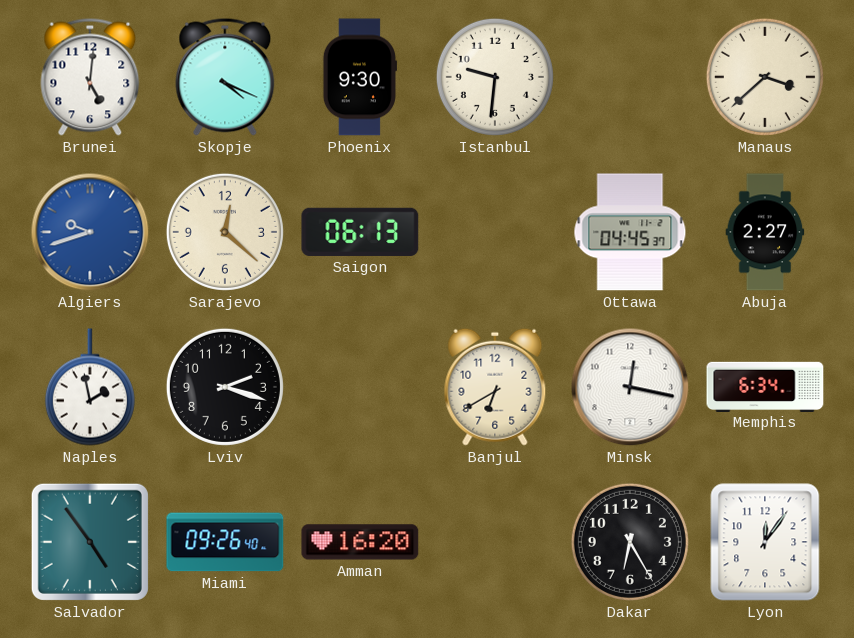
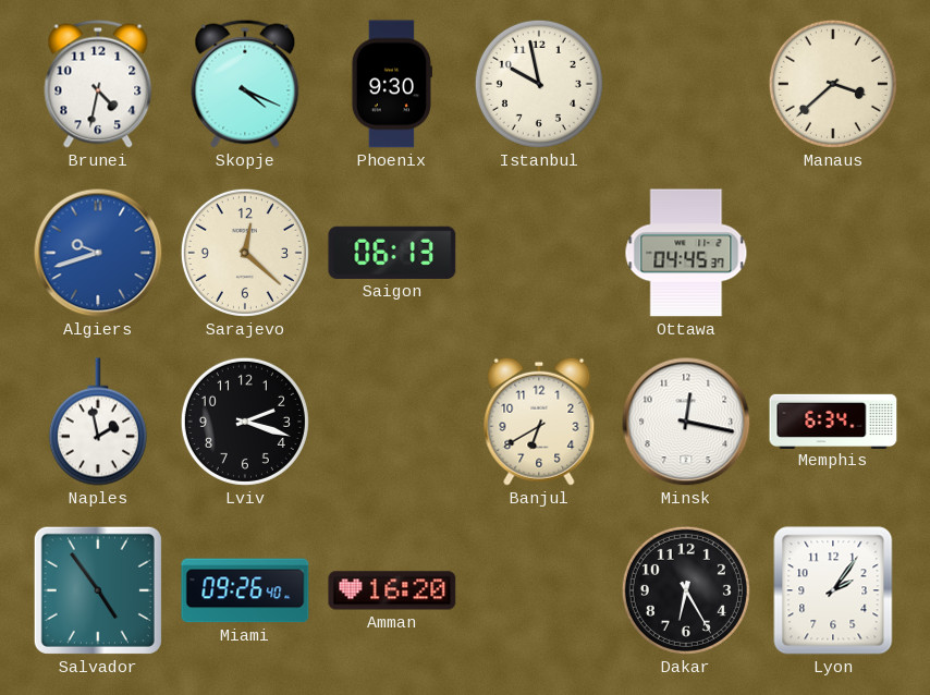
Brunei: 5:01 -> 4:32 (98, 84)
Istanbul: 9:31 -> 9:58 (539, 84)
Abuja: 2:27 -> none (765, 232)
Lyon: 12:06 -> 2:06 (833, 590)
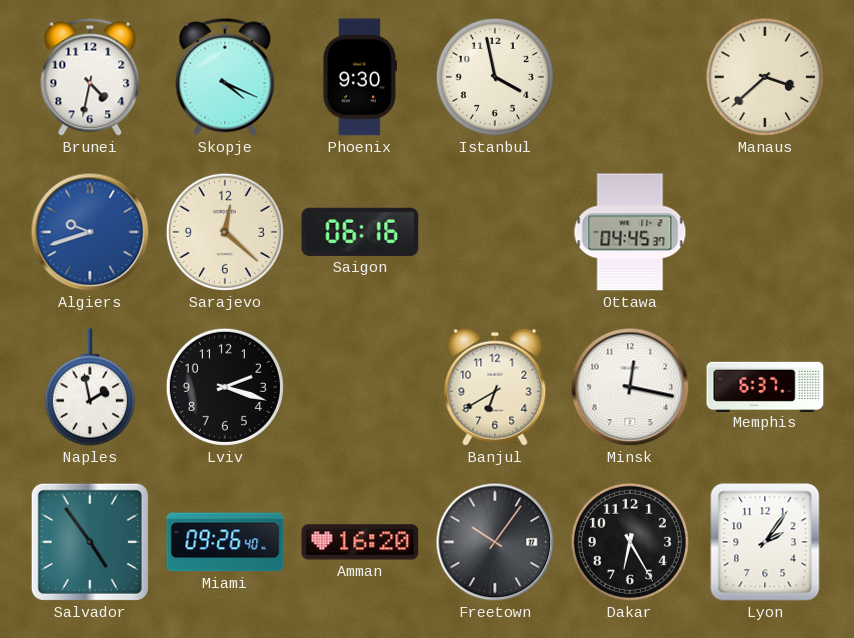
Istanbul: 9:58 -> 3:58 (495, 77)
Saigon: 06:13 -> 06:16 (360, 232)
Memphis: 6:34 -> 6:37 (765, 386)
Freetown: none -> 10:06 (495, 542)
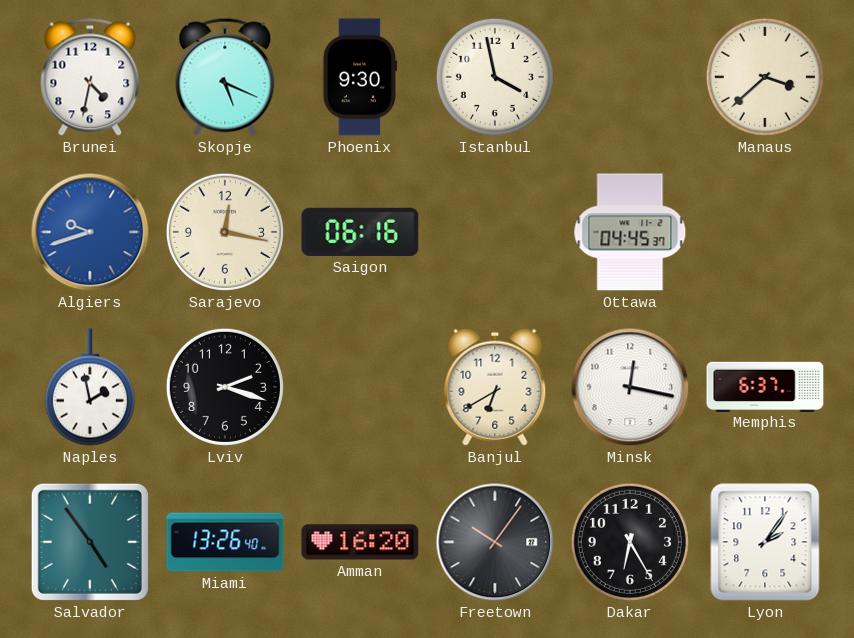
Skopje: 4:19 -> 5:19 (225, 77)
Sarajevo: 12:22 -> 12:17 (225, 232)
Miami: 09:26 -> 13:26 (225, 542)
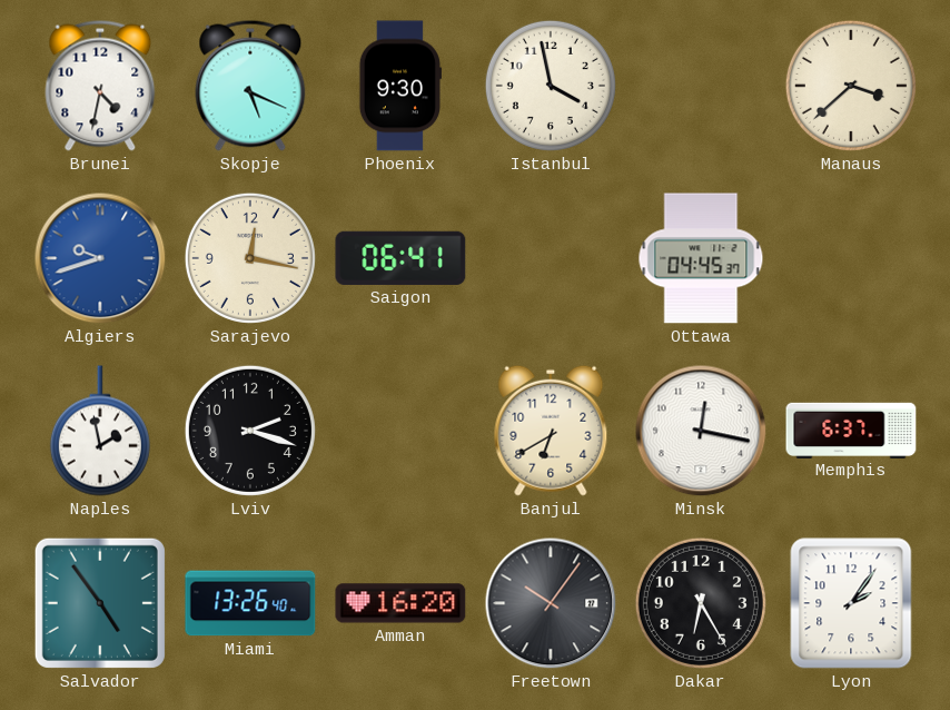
Saigon: 06:16 -> 06:41 (400, 258)
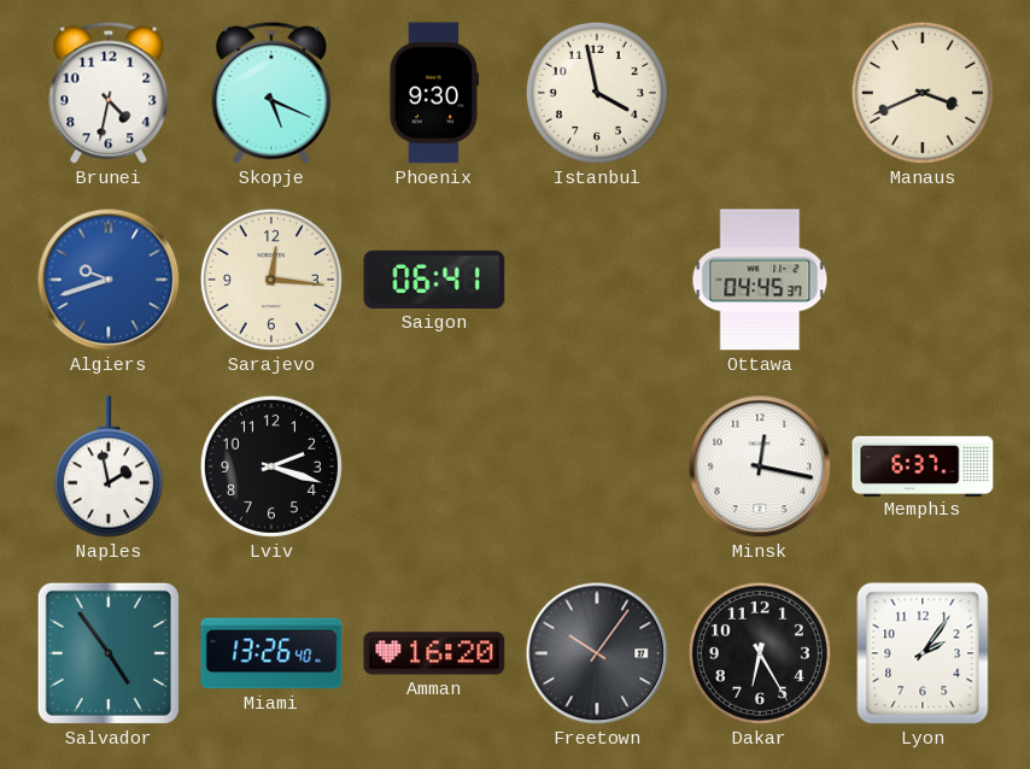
Manaus: 3:38 -> 3:41 (923, 93)
Sarajevo: 12:17 -> 12:16 (271, 280)
Banjul: 6:40 -> none (551, 431)
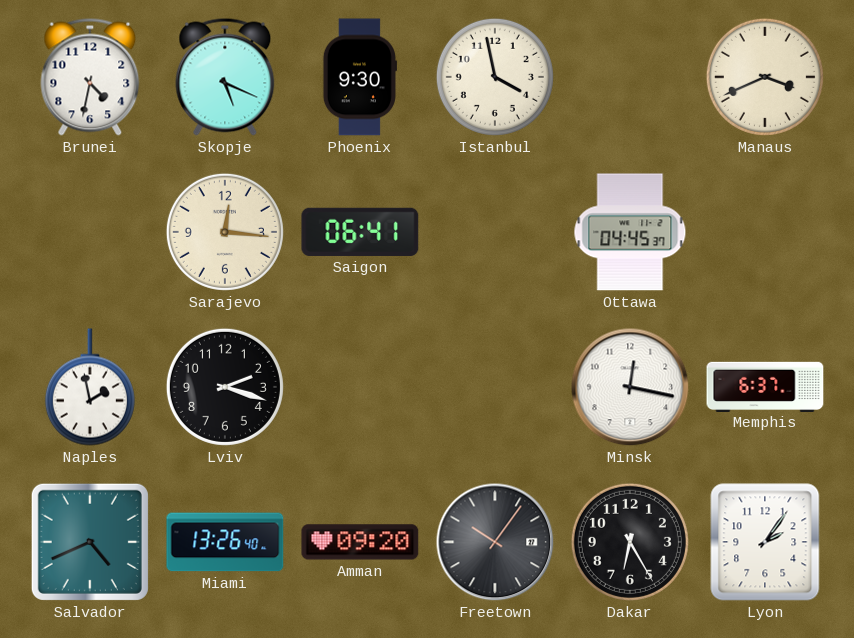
Algiers: 9:42 -> none (109, 280)
Salvador: 4:54 -> 4:41 (90, 542)
Amman: 16:20 -> 09:20 (360, 542)
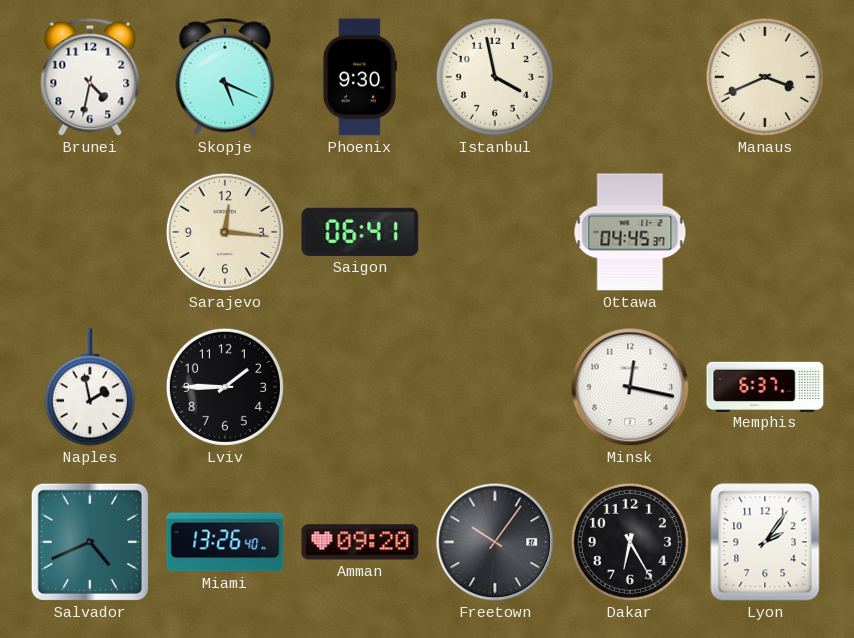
Lviv: 2:18 -> 1:45 (225, 387)
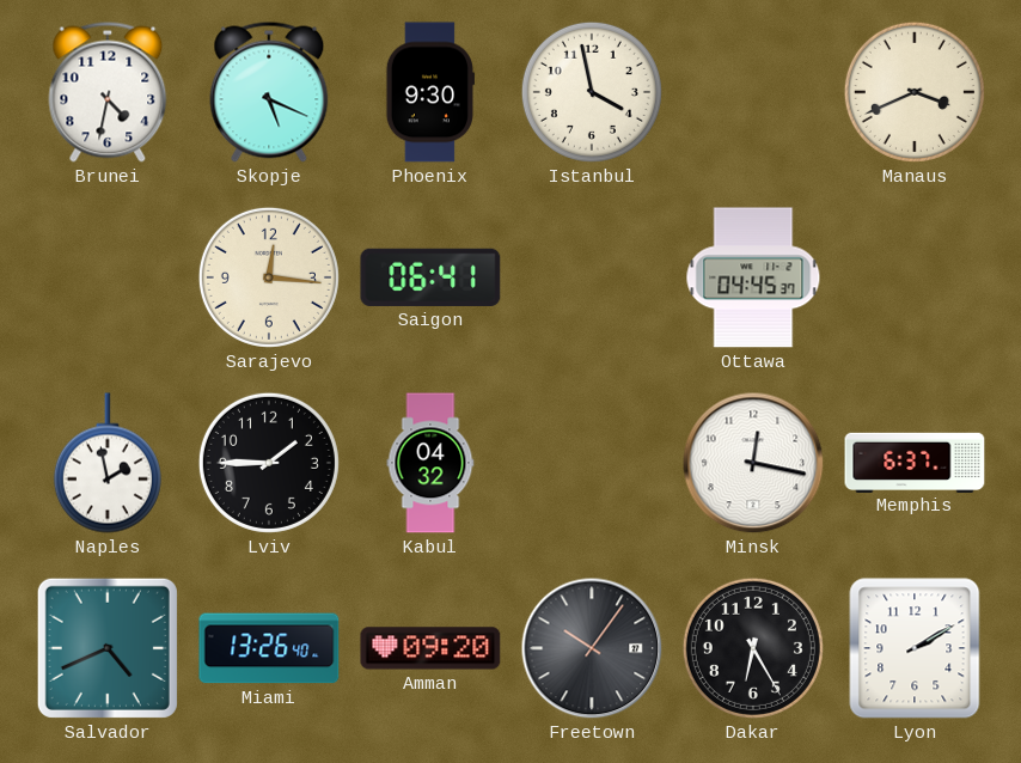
Kabul: none -> 04:32 (430, 463)
Lyon: 2:06 -> 2:10 (915, 648)
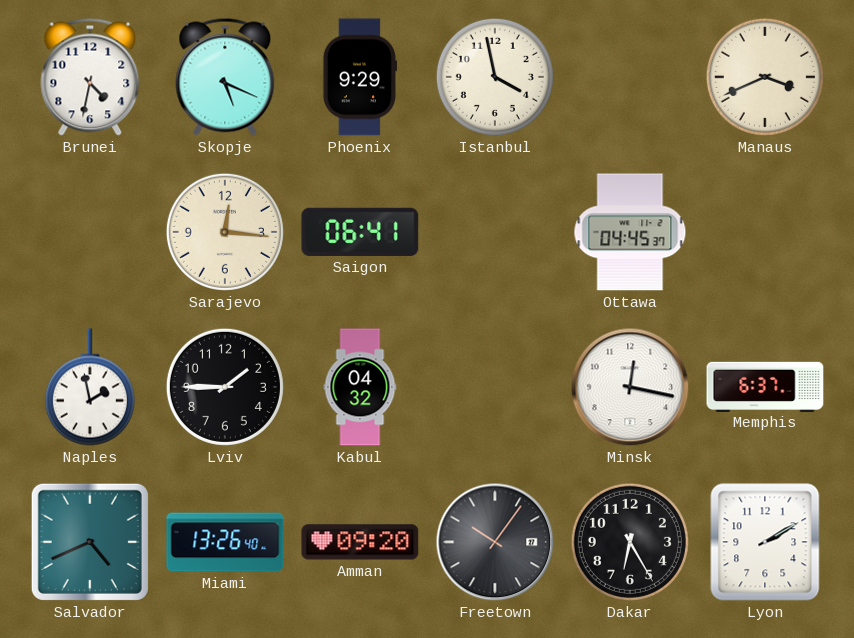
Phoenix: 9:30 -> 9:29 (360, 77)
